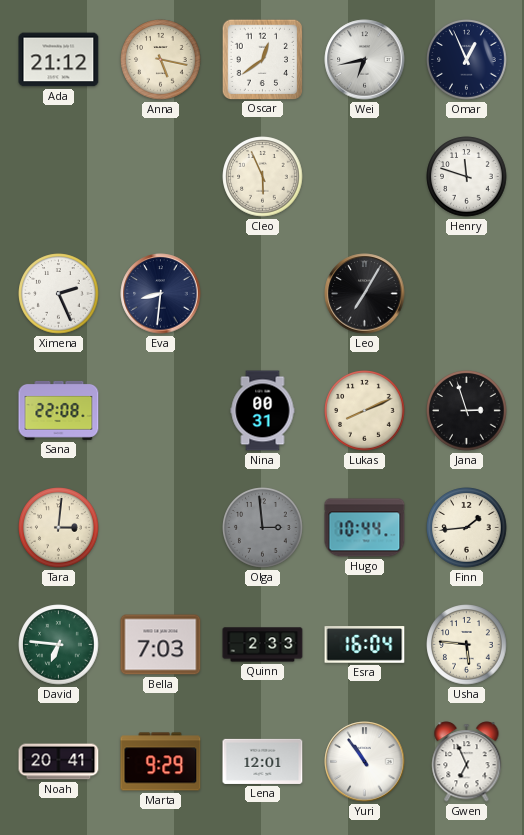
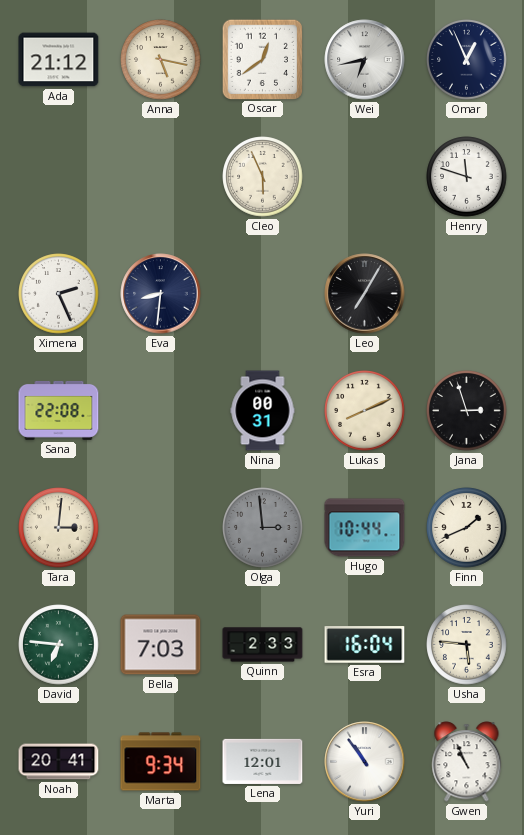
Finn: 1:44 -> 1:41 (467, 528)
Marta: 9:29 -> 9:34 (161, 762)
Gwen: 6:56 -> 10:56 (467, 762)
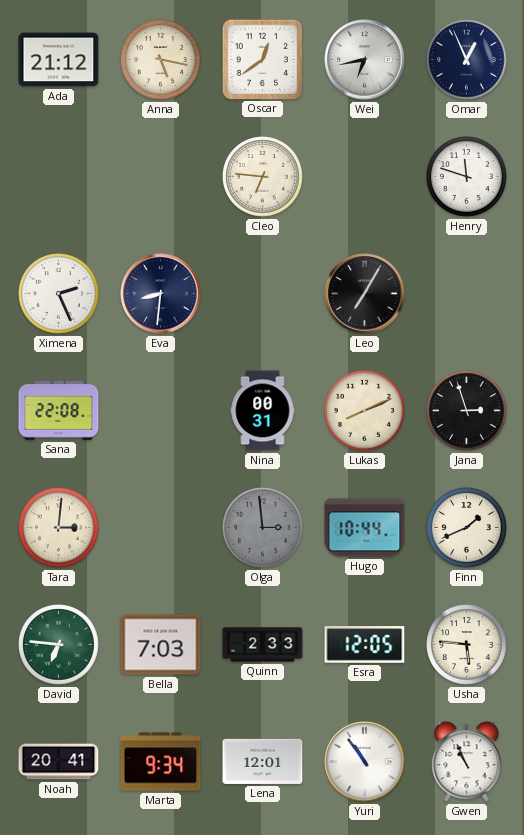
Cleo: 5:56 -> 6:46 (263, 177)
Esra: 16:04 -> 12:05 (365, 645)
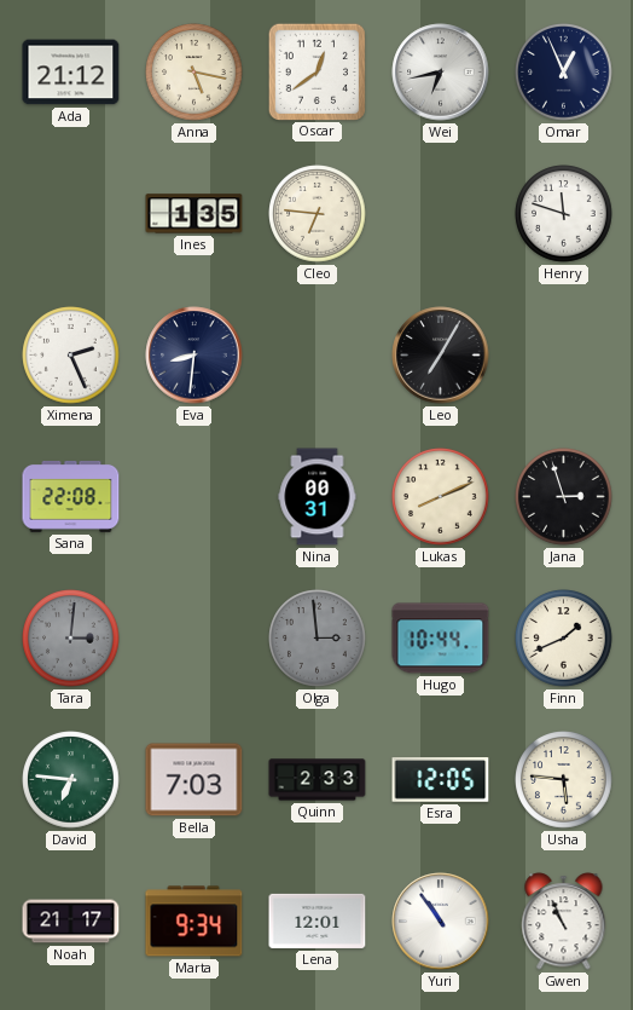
Ines: none -> 1:35 (194, 214)
Tara dial: cream -> grey (71, 639)
Noah: 20:41 -> 21:17 (71, 922)
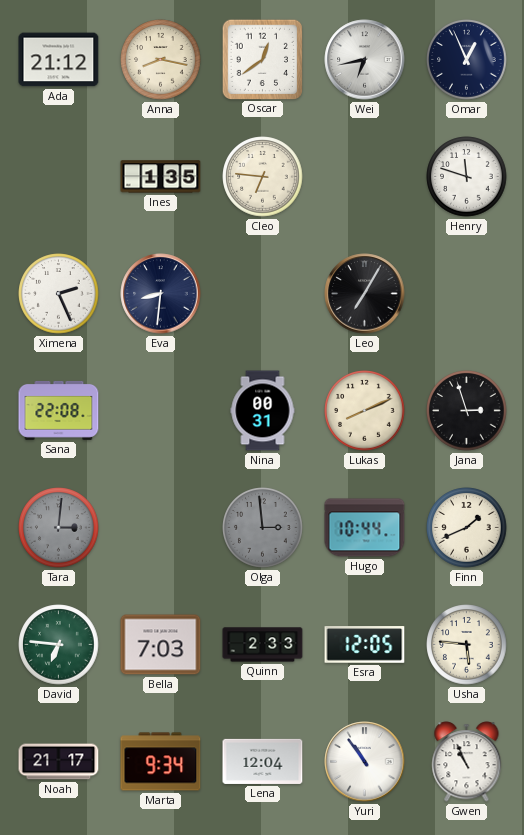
Anna: 5:17 -> 8:17 (161, 60)
Lena: 12:01 -> 12:04 (263, 761)
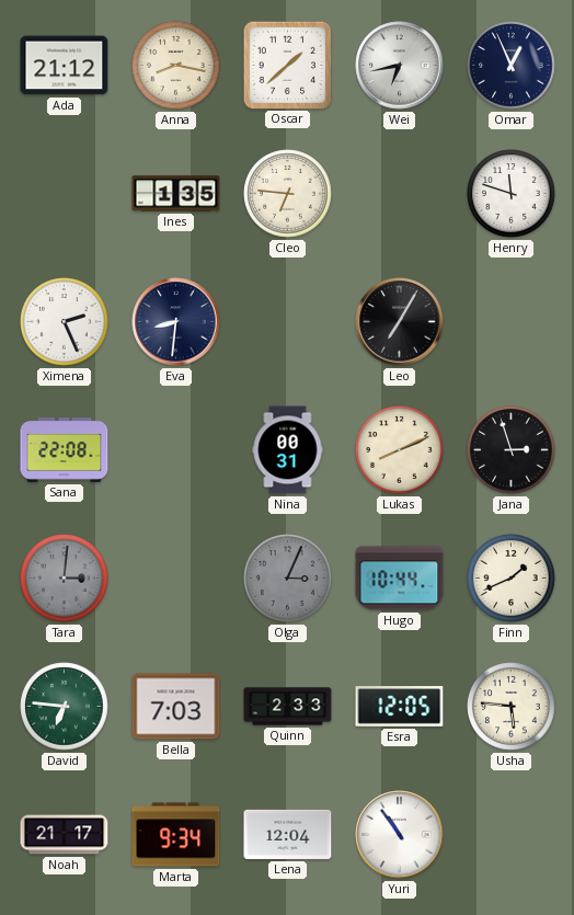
Oscar: 12:39 -> 1:38 (287, 65)
Olga: 2:59 -> 3:04 (288, 579)
Gwen: 10:56 -> none (467, 762)
